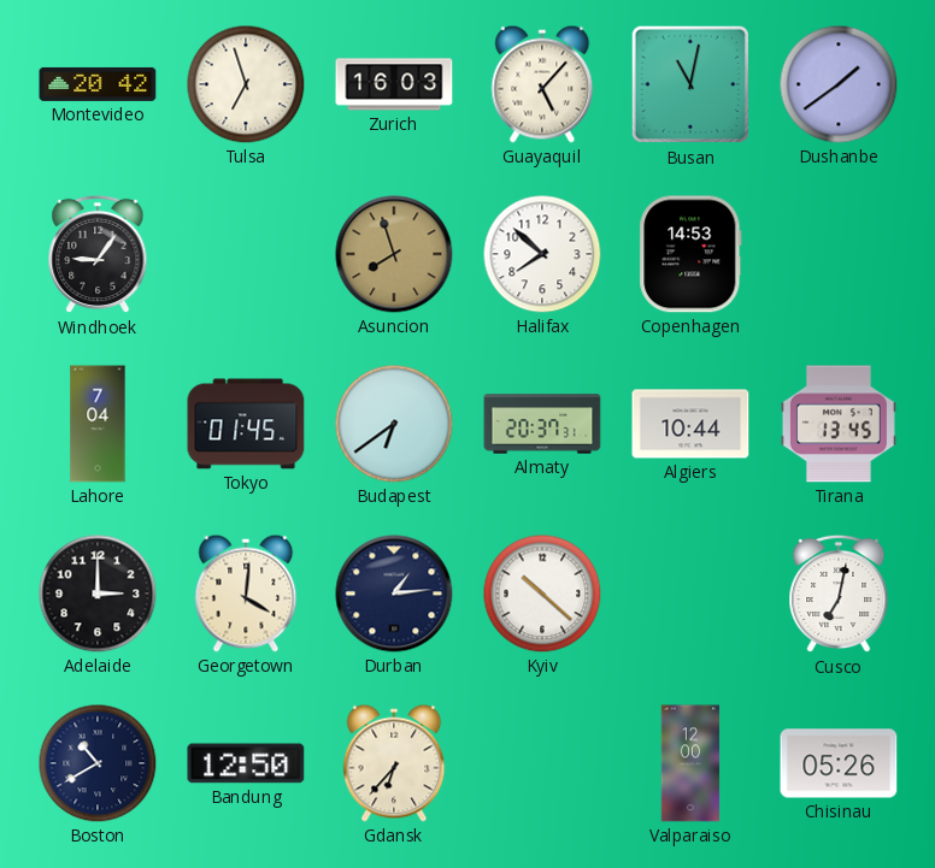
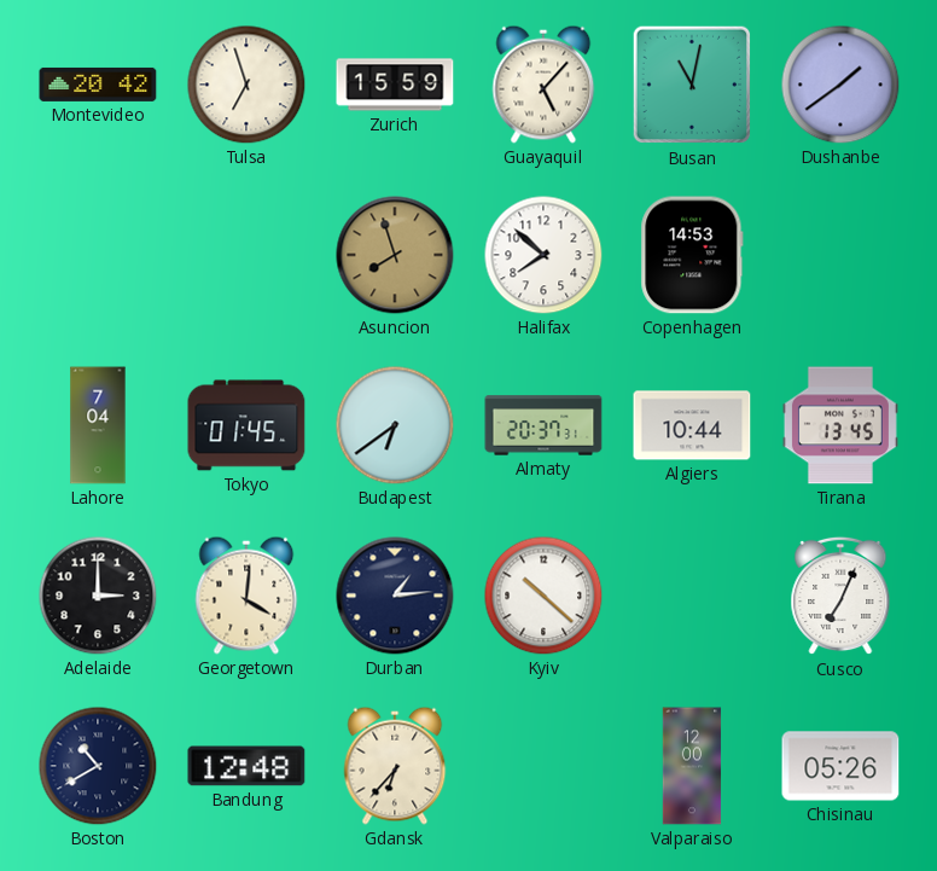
Zurich: 16:03 -> 15:59 (395, 85)
Windhoek: 9:06 -> none (98, 254)
Cusco: 7:02 -> 7:04 (840, 596)
Bandung: 12:50 -> 12:48 (246, 766)
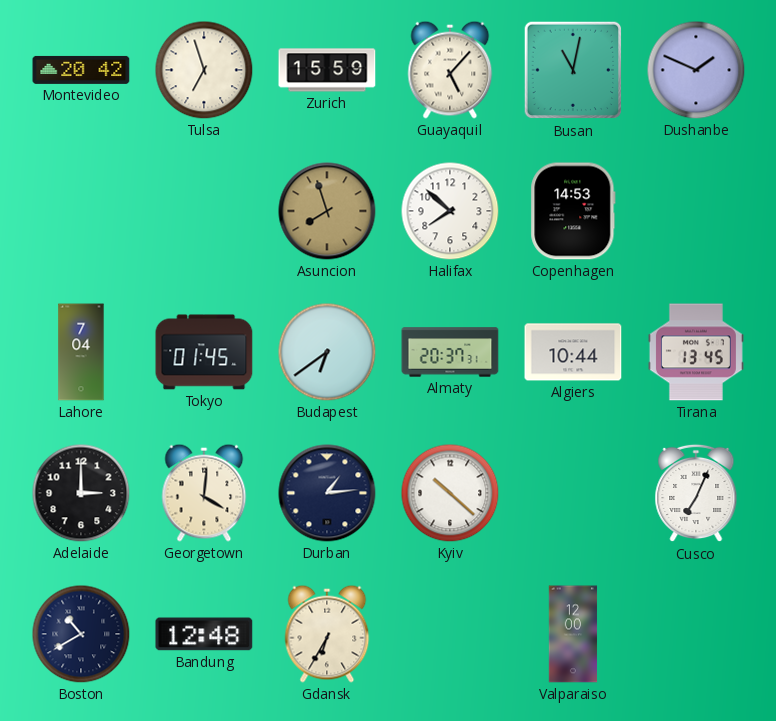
Dushanbe: 1:39 -> 1:49 (696, 70)
Gdansk: 6:37 -> 6:35 (327, 634)
Chisinau: 05:26 -> none (840, 766)
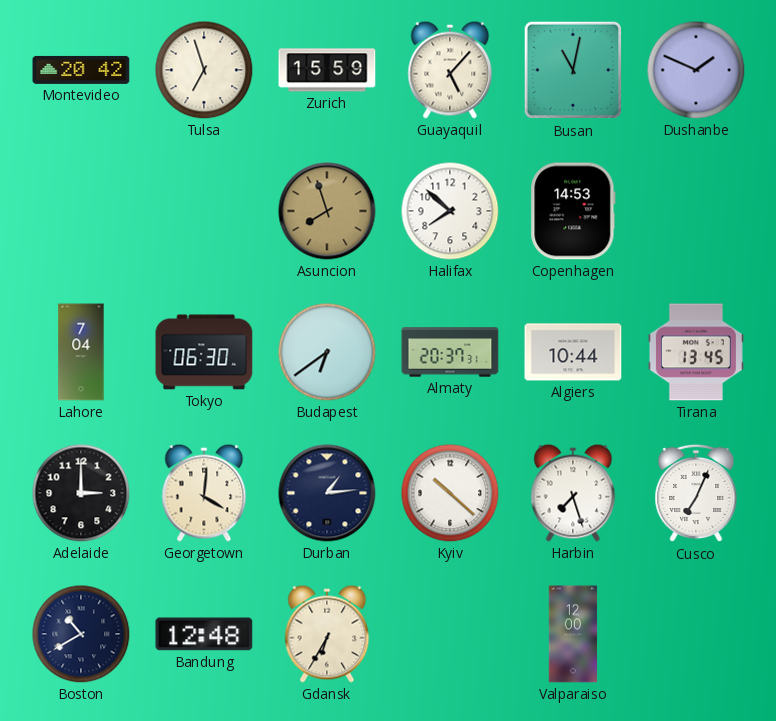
Tokyo: 01:45 -> 06:30 (204, 352)
Harbin: none -> 7:27 (573, 493)
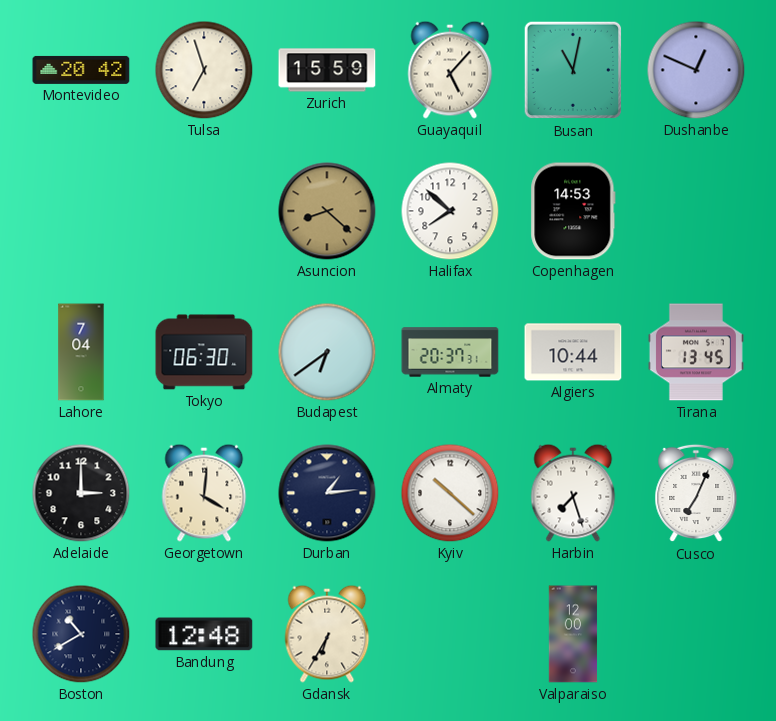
Dushanbe: 1:49 -> 12:49 (696, 70)
Asuncion: 7:57 -> 8:22 (327, 211)
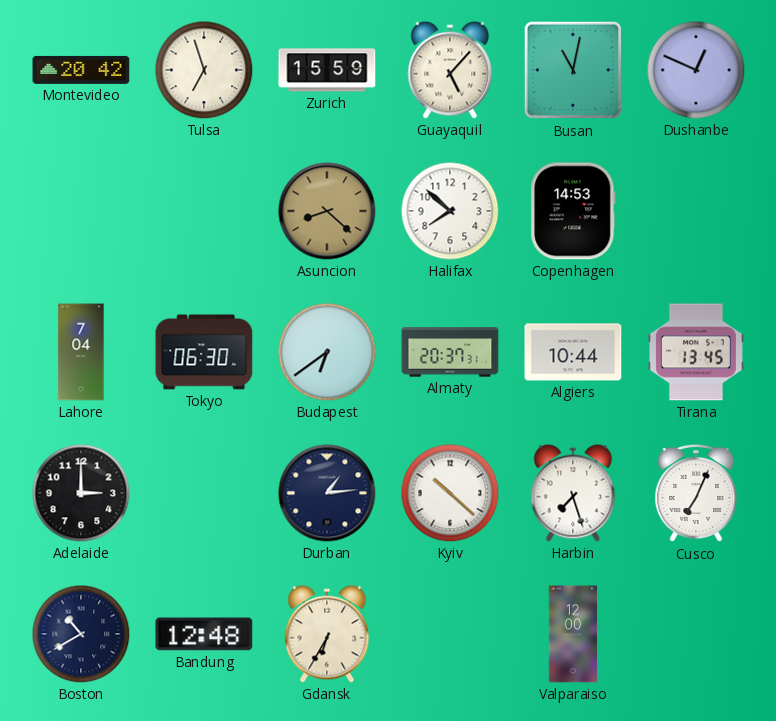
Georgetown: 4:01 -> none (204, 493)
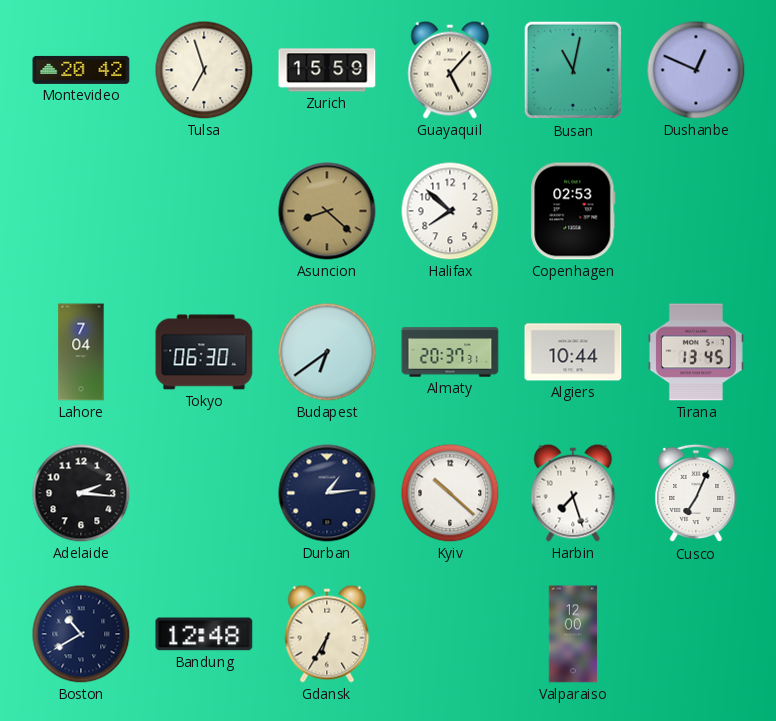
Copenhagen: 14:53 -> 02:53 (573, 211)
Adelaide: 3:00 -> 2:16 (81, 493)
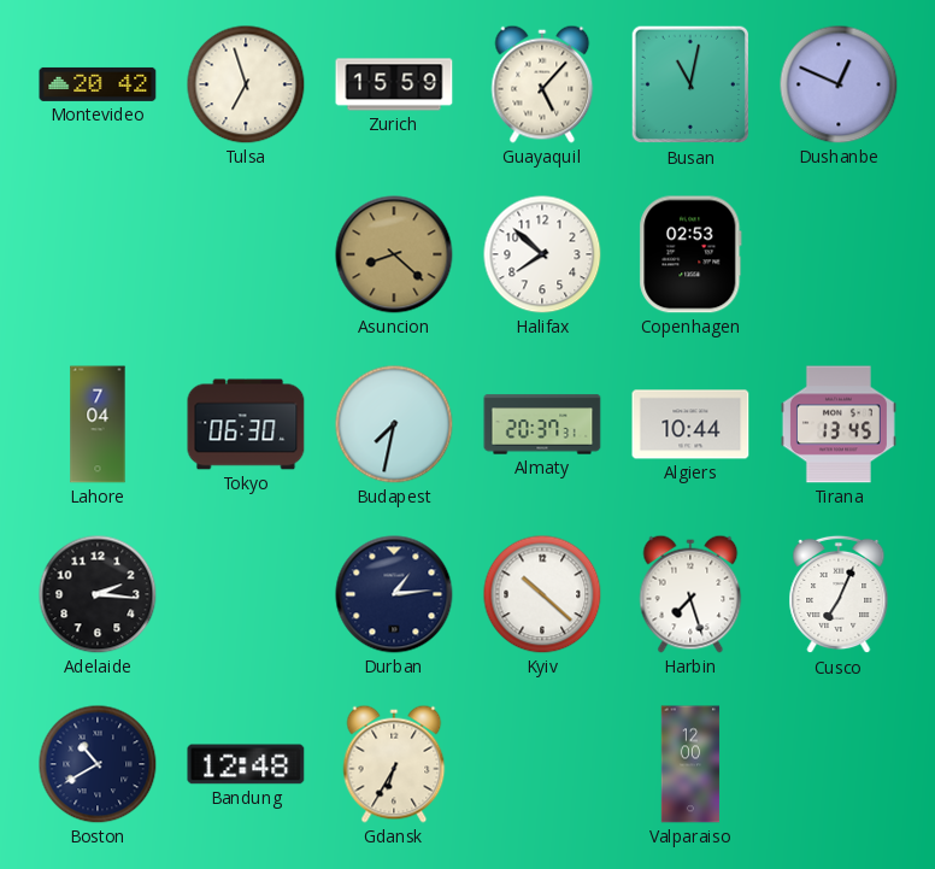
Budapest: 6:39 -> 7:32 (394, 424)
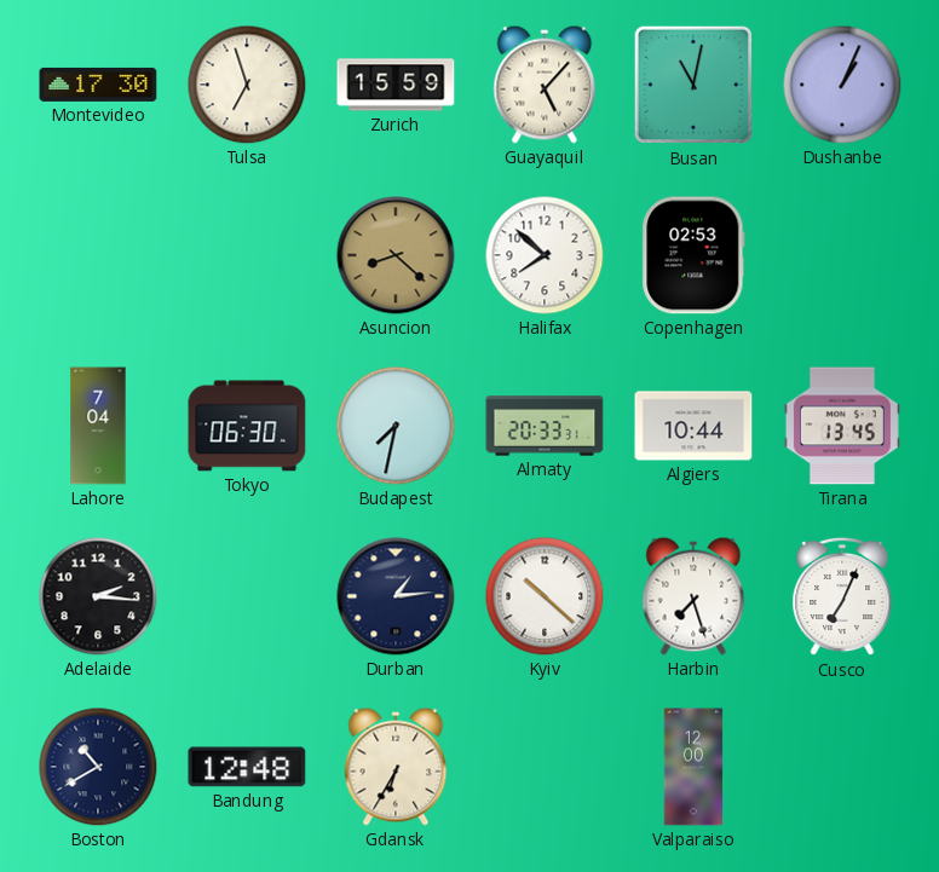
Montevideo: 20:42 -> 17:30 (98, 85)
Dushanbe: 12:49 -> 1:04 (842, 85)
Almaty: 20:37 -> 20:33 (545, 426)
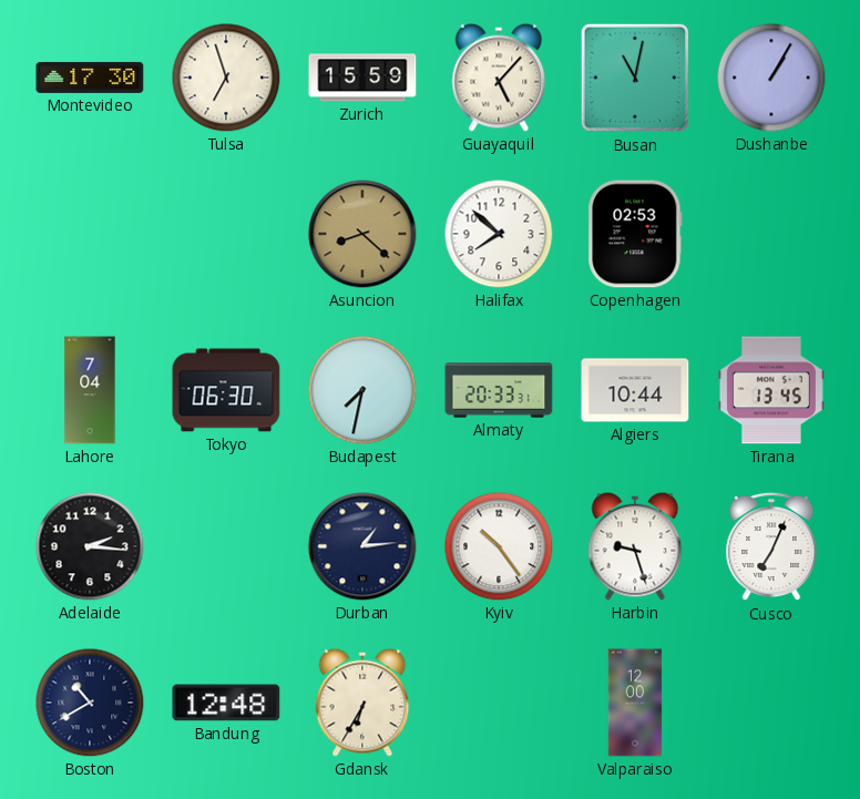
Dushanbe: 1:04 -> 1:05 (771, 78)
Kyiv: 10:22 -> 10:24 (499, 546)
Harbin: 7:27 -> 9:27 (635, 546)
